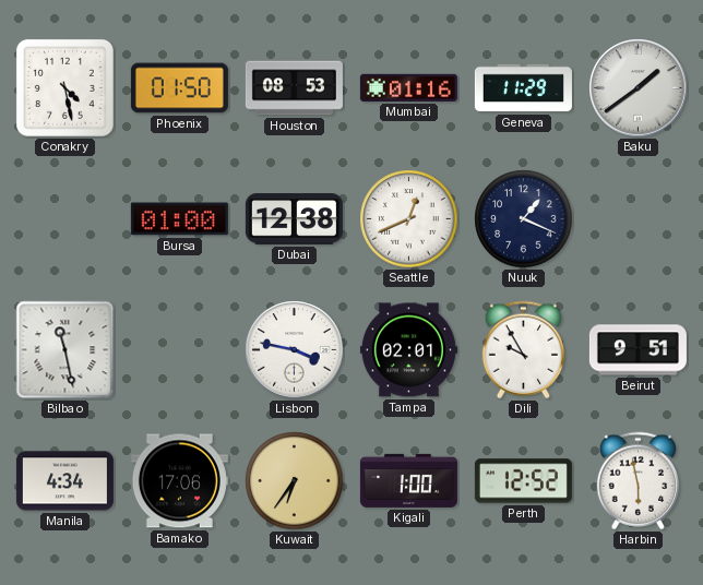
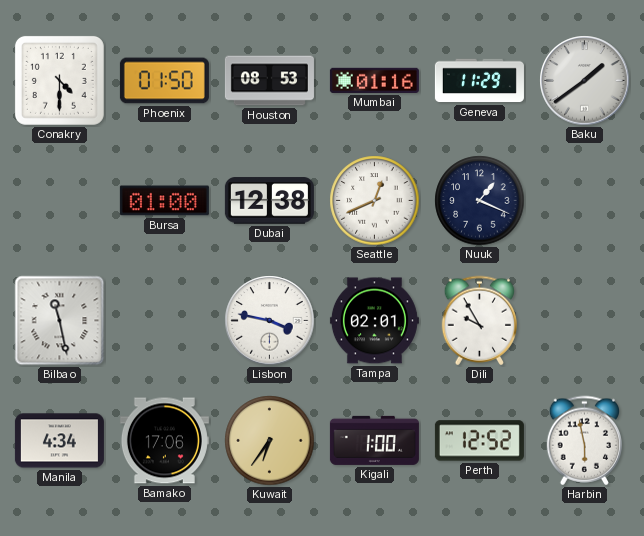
Conakry: 4:28 -> 4:30 (59, 80)
Beirut: 9:51 -> none (638, 350)
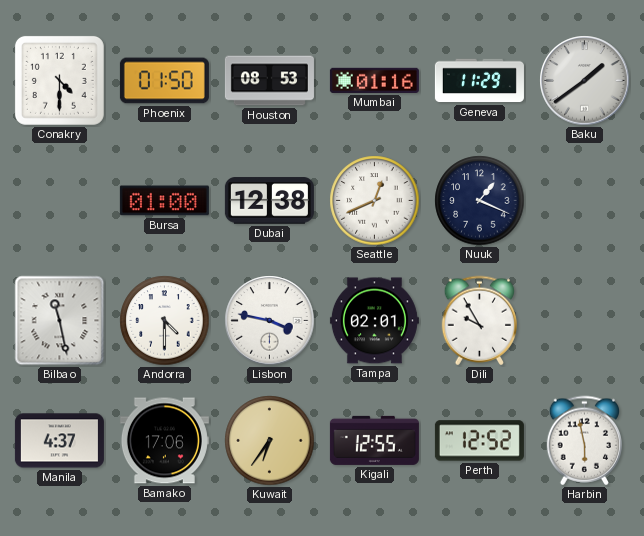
Andorra: none -> 4:30 (165, 321)
Manila: 4:34 -> 4:37 (59, 441)
Kigali: 1:00 -> 12:55 (374, 440)
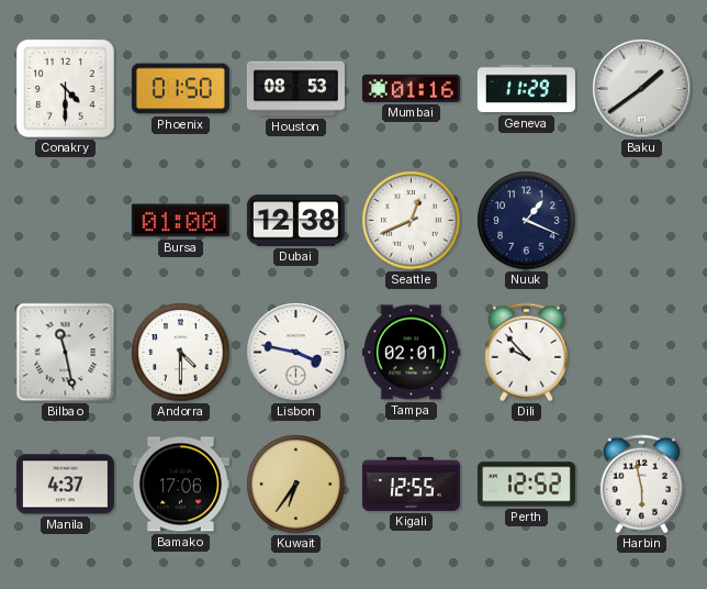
Dili: 9:55 -> 9:53 (526, 353)
